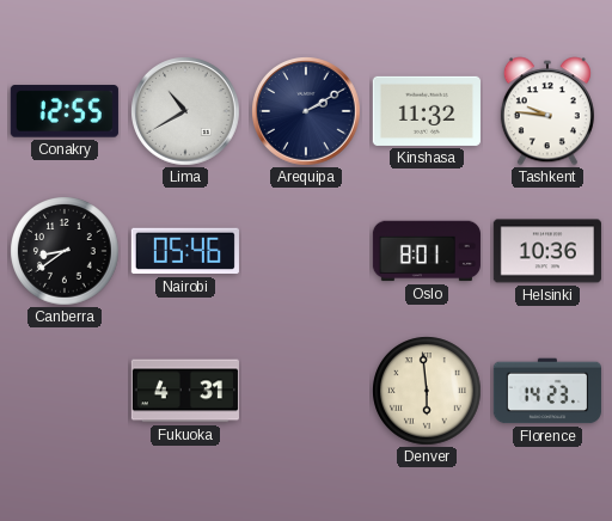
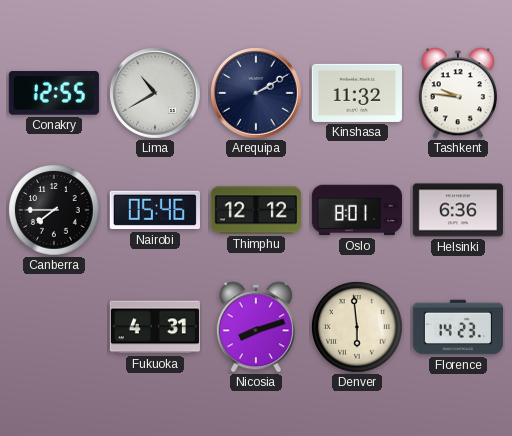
Canberra: 8:39 -> 7:45 (54, 210)
Thimphu: none -> 12:12 (256, 210)
Helsinki: 10:36 -> 6:36 (458, 210)
Nicosia: none -> 8:12 (256, 327)
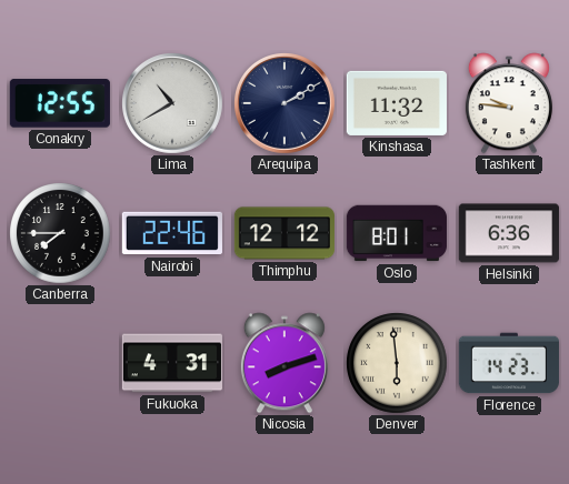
Nairobi: 05:46 -> 22:46 (172, 233)
